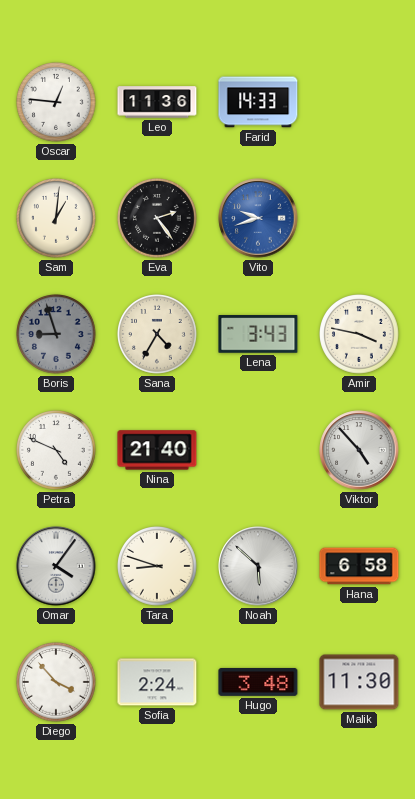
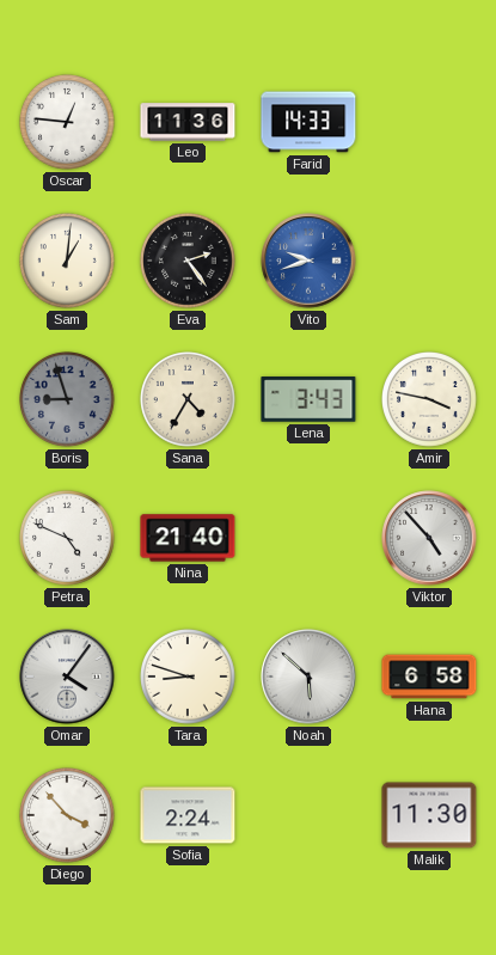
Hugo: 3:48 -> none (258, 682)
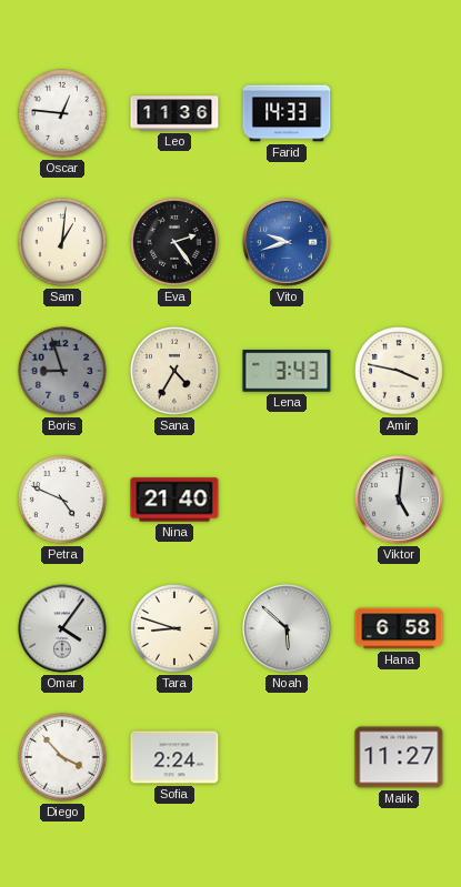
Viktor: 4:53 -> 5:01 (399, 500)
Malik: 11:30 -> 11:27 (399, 757)
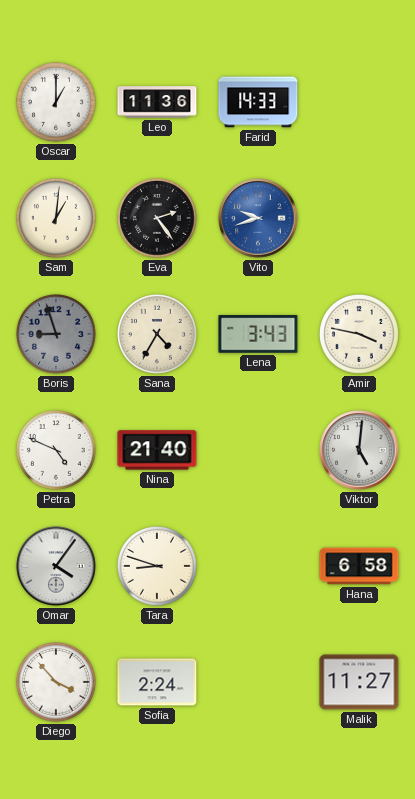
Oscar: 12:46 -> 1:00 (57, 103)
Noah: 5:52 -> none (287, 628)
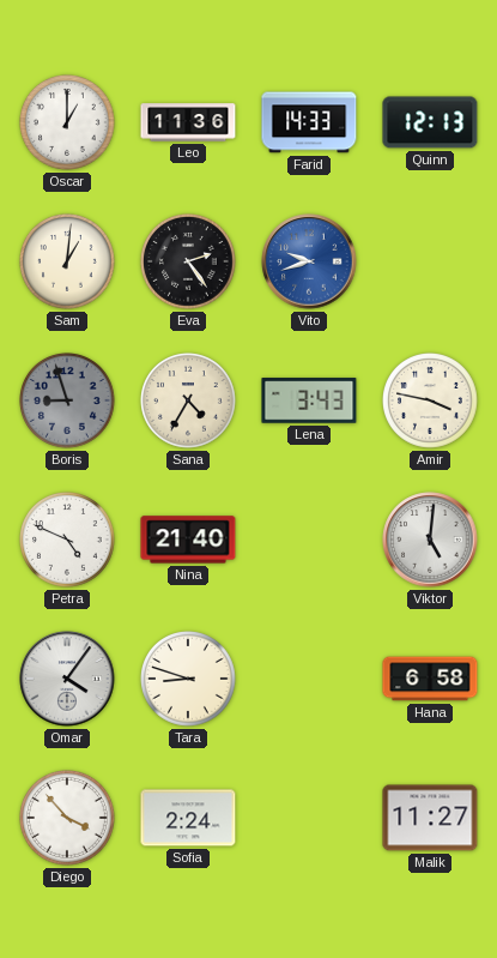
Quinn: none -> 12:13 (430, 122)
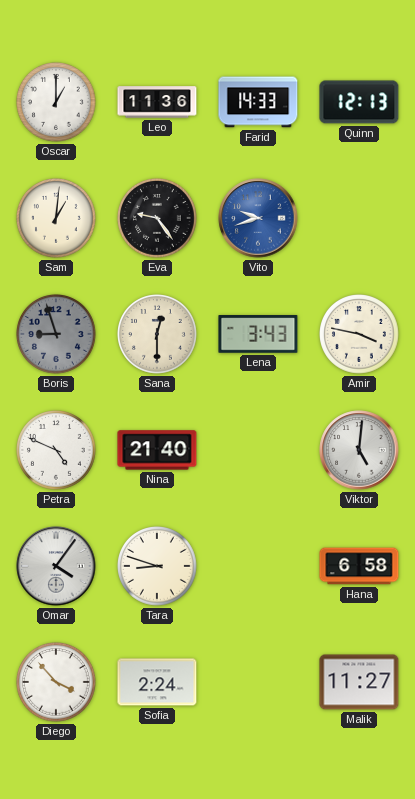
Eva: 2:24 -> 9:24 (158, 219)
Sana: 4:35 -> 12:30 (158, 335)
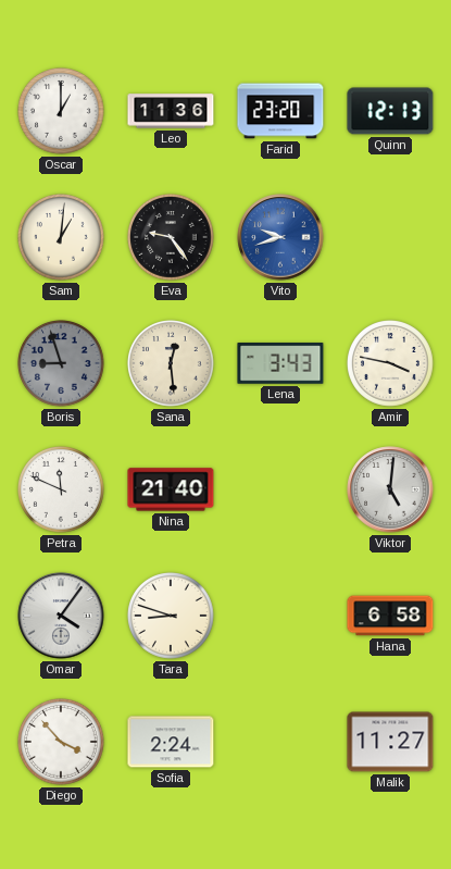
Farid: 14:33 -> 23:20 (280, 111)
Sana: 12:30 -> 12:29 (172, 364)
Petra: 4:49 -> 11:49 (62, 491)
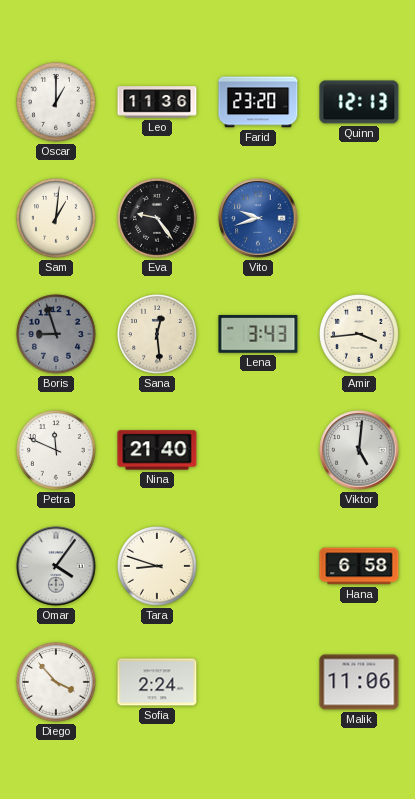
Amir: 3:47 -> 3:44 (360, 335)
Malik: 11:27 -> 11:06 (359, 682)
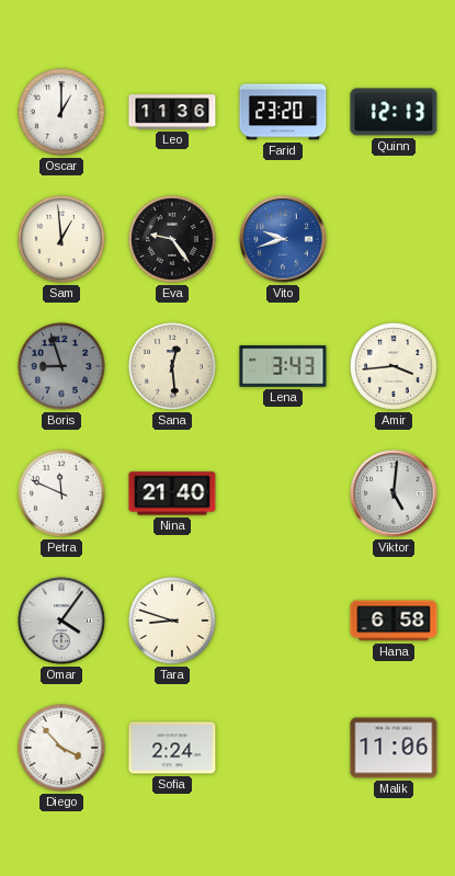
Sam: 1:01 -> 12:59 (62, 240)
